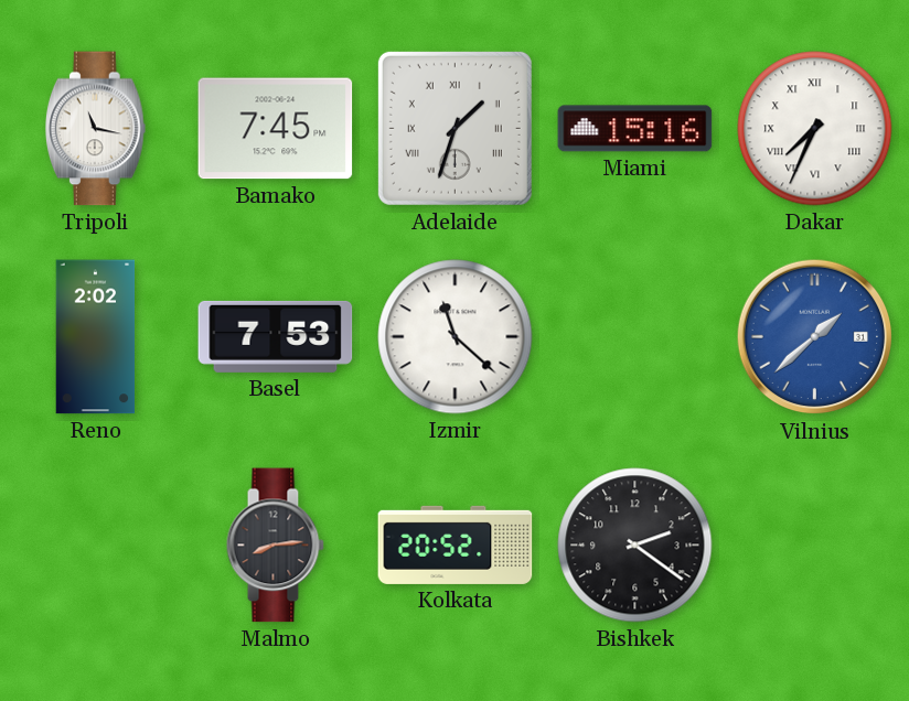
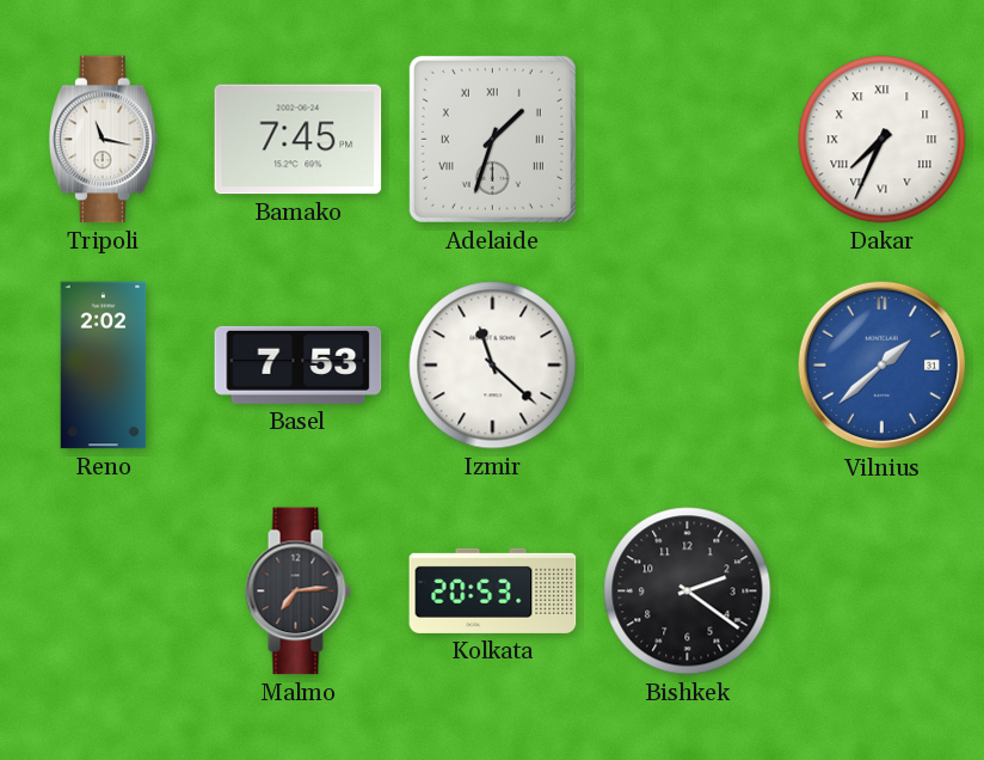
Miami: 15:16 -> none (635, 129)
Malmo: 8:14 -> 7:14 (297, 592)
Kolkata: 20:52 -> 20:53 (493, 590)
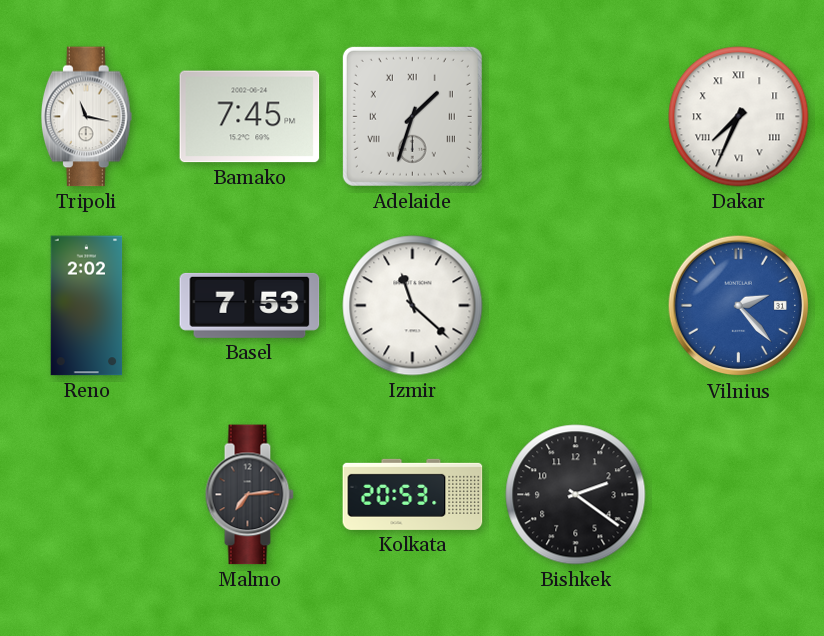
Vilnius: 1:38 -> 2:23 (739, 306)
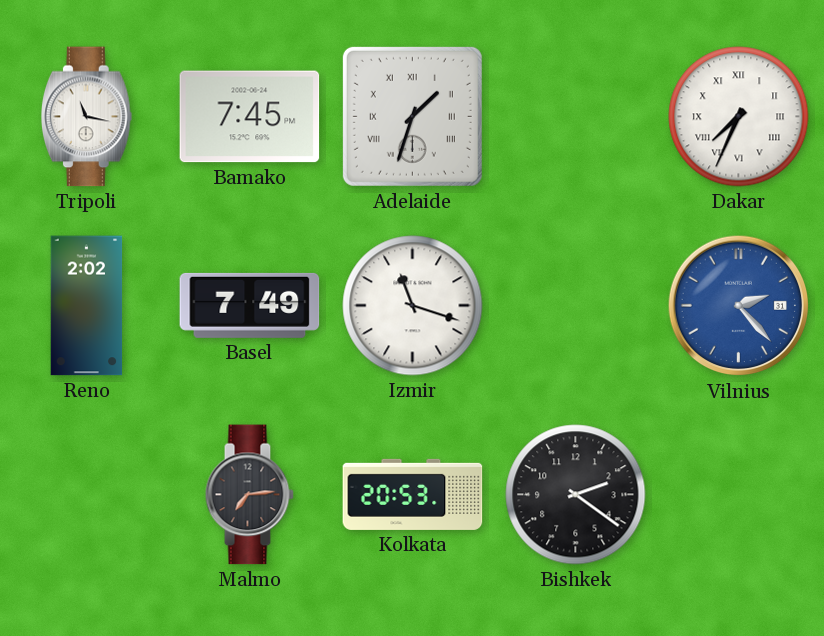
Basel: 7:53 -> 7:49 (250, 305)
Izmir: 11:22 -> 11:18 (413, 306)
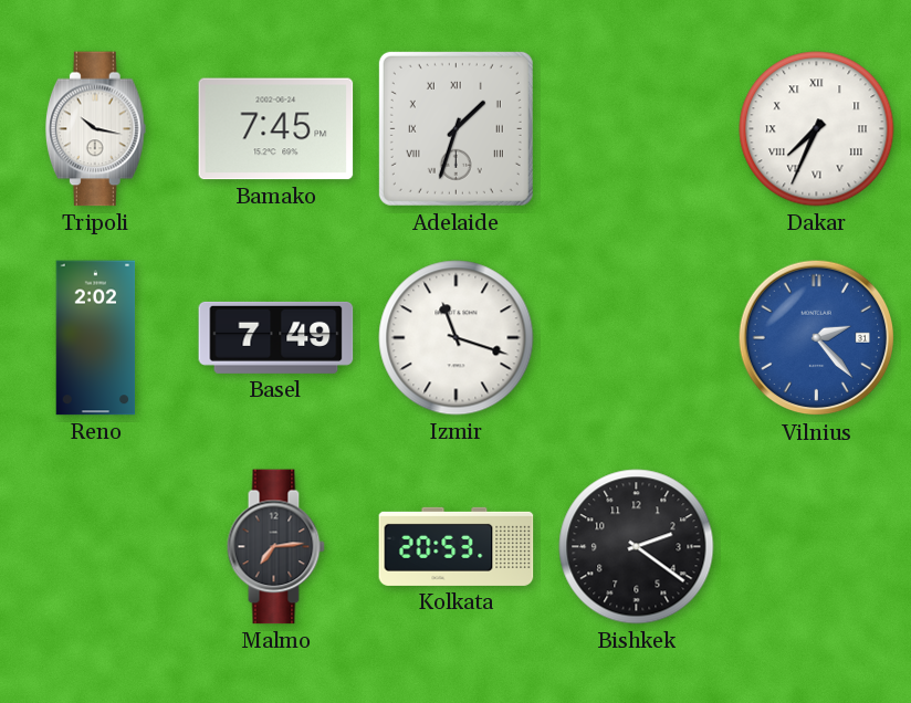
Tripoli: 11:17 -> 10:17 (95, 129)
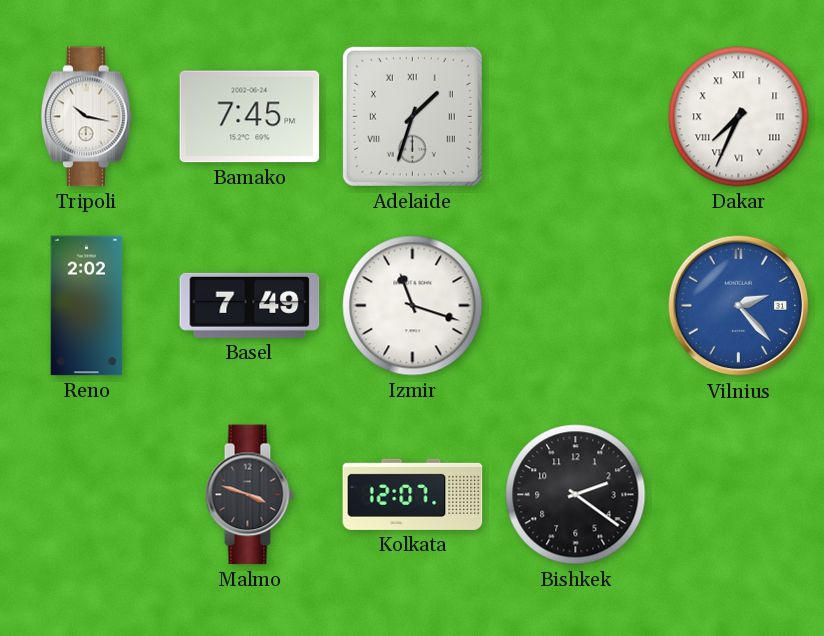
Malmo: 7:14 -> 3:48 (249, 495)
Kolkata: 20:53 -> 12:07 (413, 494)
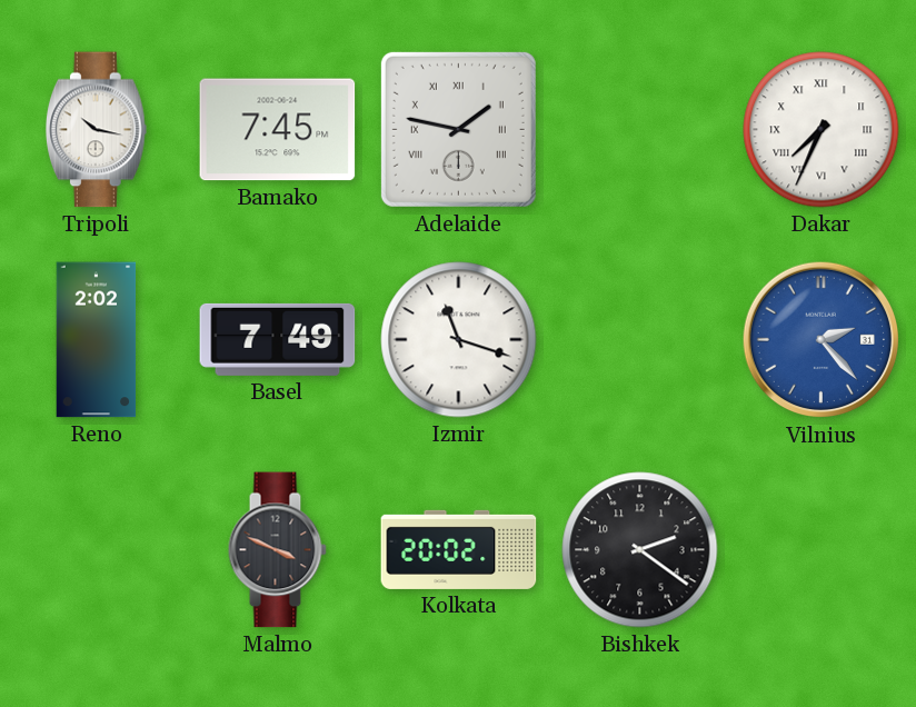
Adelaide: 1:33 -> 1:47 (458, 129)
Malmo: 3:48 -> 3:49 (277, 550)
Kolkata: 12:07 -> 20:02 (459, 549)
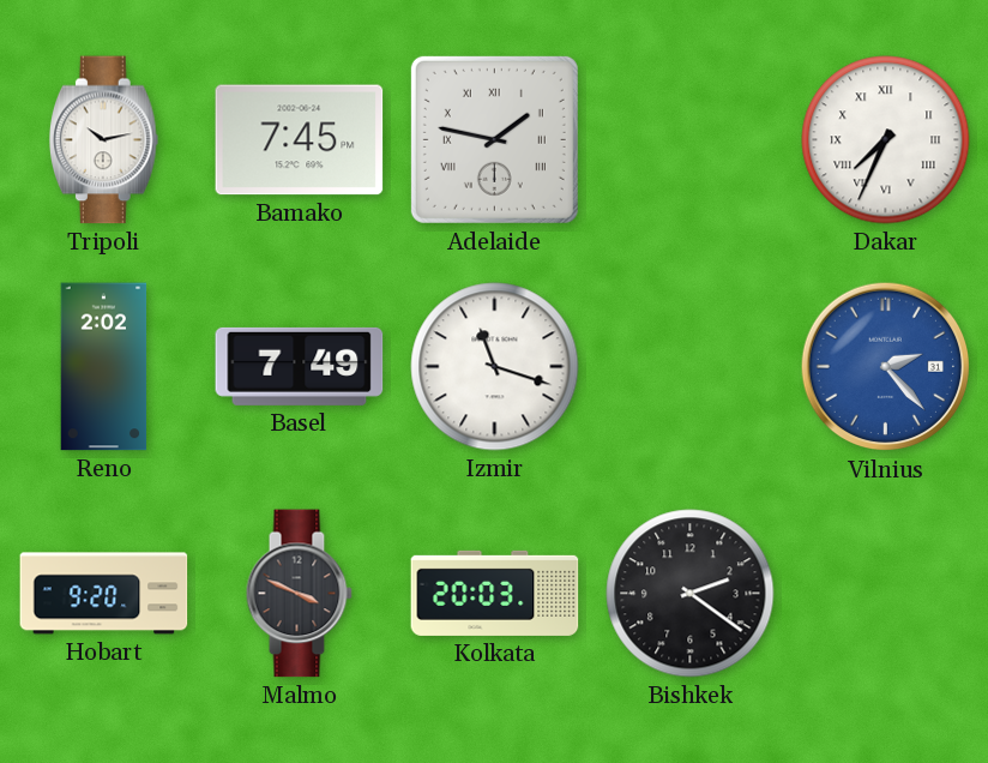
Tripoli: 10:17 -> 10:13 (103, 140)
Hobart: none -> 9:20 (104, 594)
Kolkata: 20:02 -> 20:03 (495, 593)
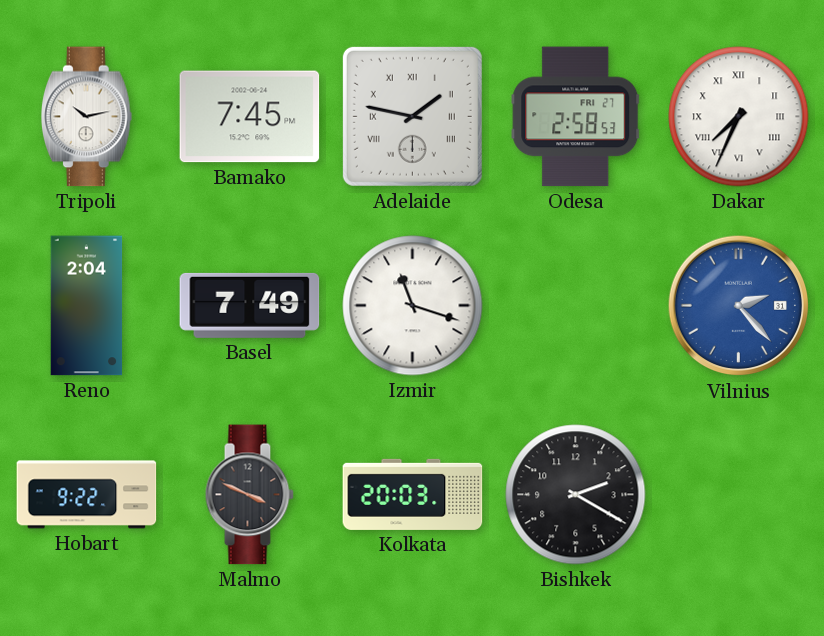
Odesa: none -> 2:58 (576, 117)
Reno: 2:02 -> 2:04 (87, 306)
Hobart: 9:20 -> 9:22 (87, 495)
Bishkek: 2:21 -> 2:20 (576, 495)
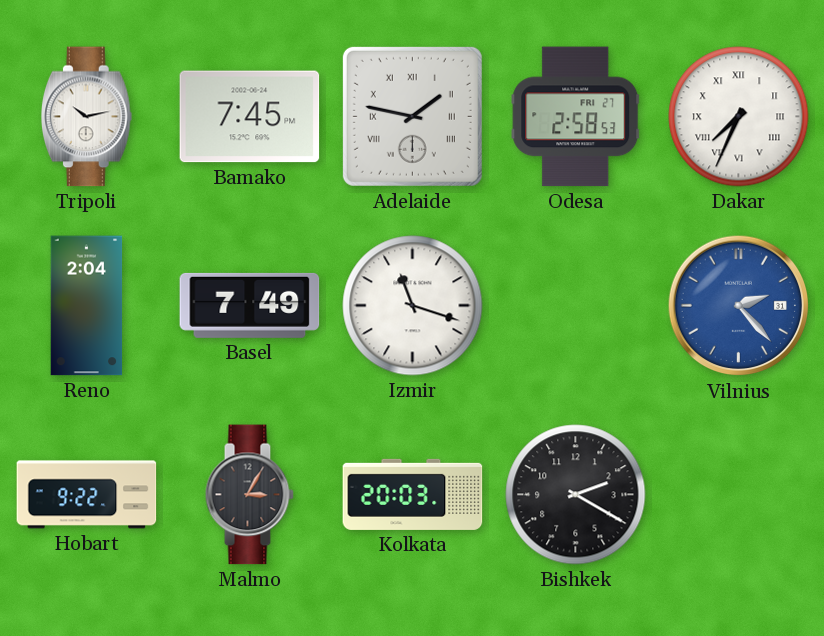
Malmo: 3:49 -> 3:05 (249, 495)
